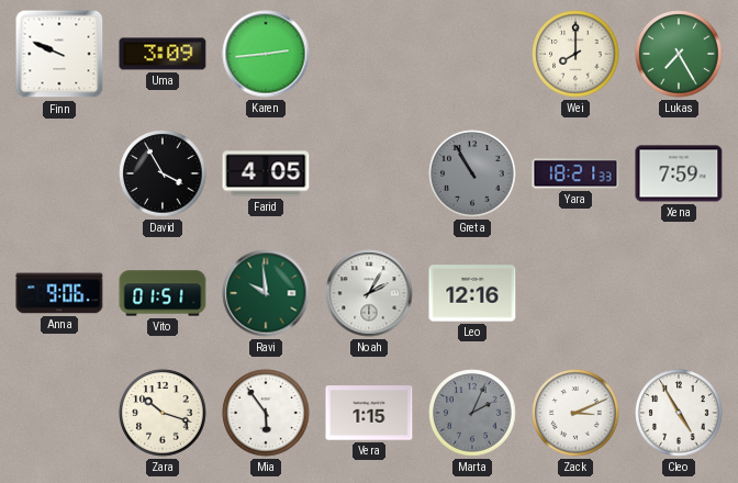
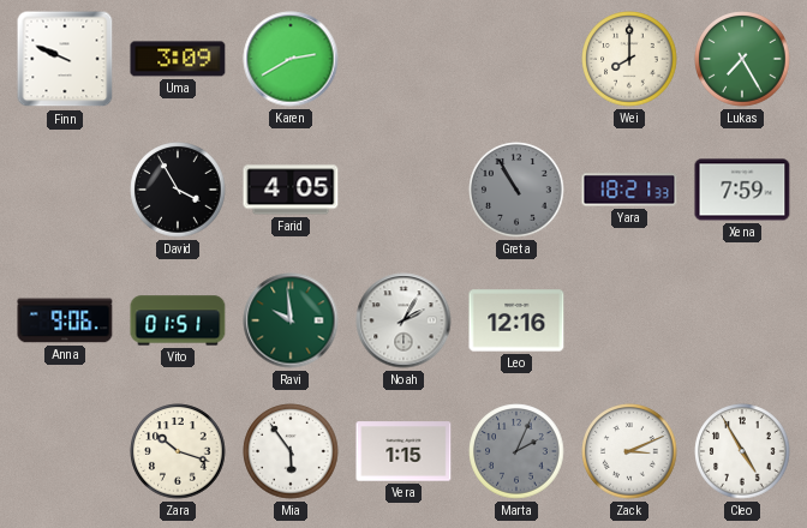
Karen: 2:44 -> 2:40 (291, 59)
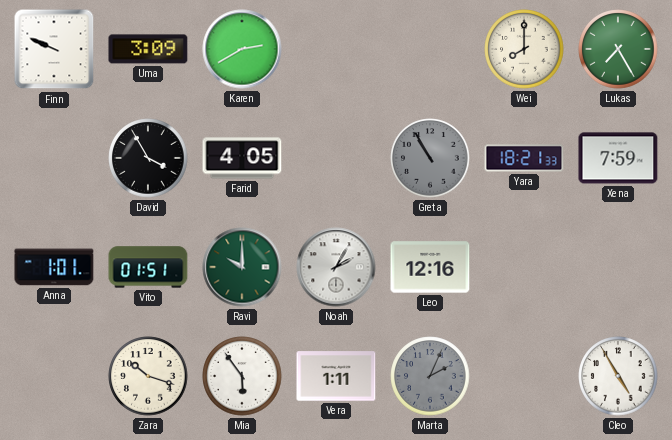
Anna: 9:06 -> 1:01 (54, 267)
Ravi: 9:59 -> 10:00 (242, 267)
Vera: 1:15 -> 1:11 (336, 376)
Zack: 3:11 -> none (629, 451)
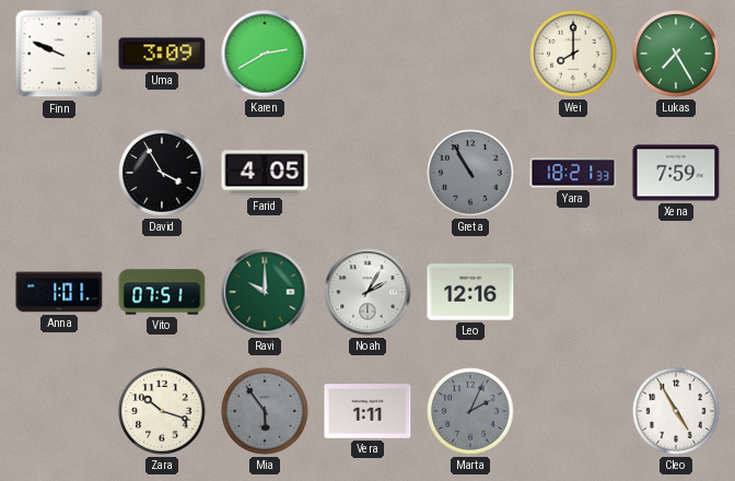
Vito: 01:51 -> 07:51 (162, 292)
Mia dial: white -> grey (265, 411)
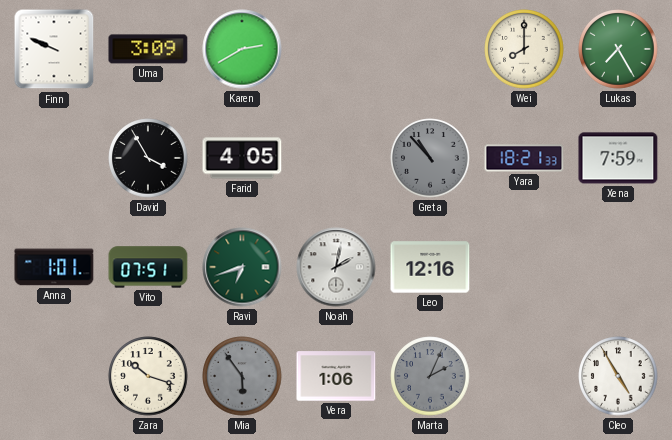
Greta: 10:55 -> 10:53 (430, 158)
Ravi: 10:00 -> 6:42 (242, 267)
Noah: 2:05 -> 2:02 (336, 267)
Vera: 1:11 -> 1:06 (336, 376)
